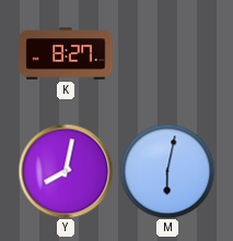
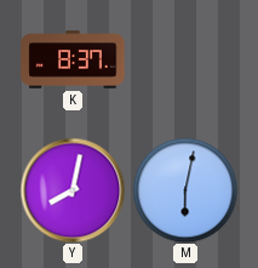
K: 8:27 -> 8:37 (73, 59)
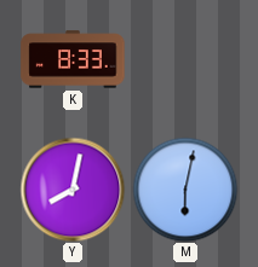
K: 8:37 -> 8:33 (73, 59)
